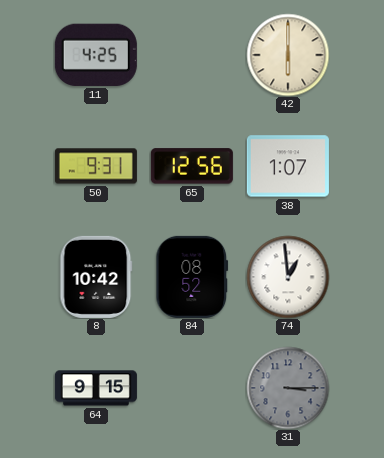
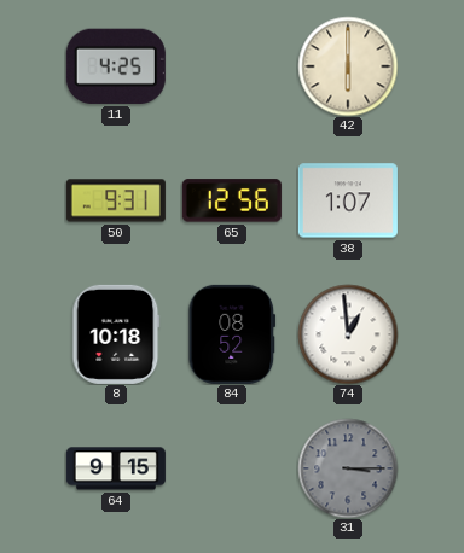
8: 10:42 -> 10:18 (116, 334)
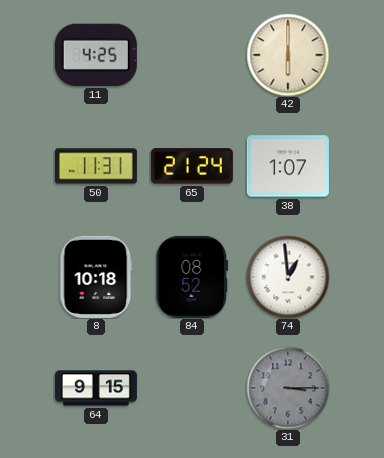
50: 9:31 -> 11:31 (96, 166)
65: 12:56 -> 21:24 (192, 166)
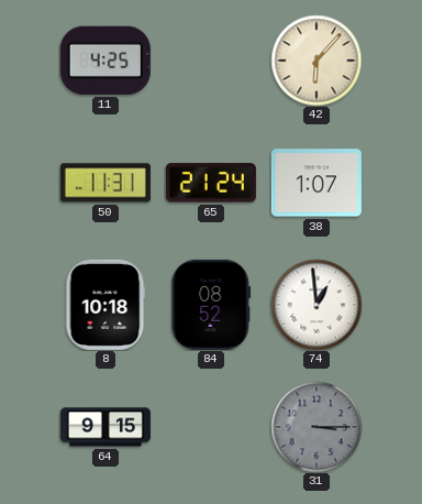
42: 6:00 -> 6:07 (316, 61)
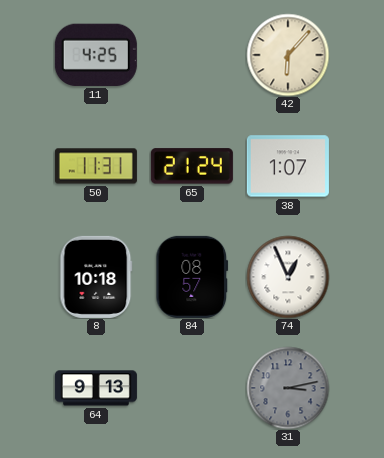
84: 08:52 -> 08:57 (192, 277)
74: 12:59 -> 12:56 (288, 277)
64: 9:15 -> 9:13 (96, 388)
31: 3:15 -> 3:13 (288, 388)
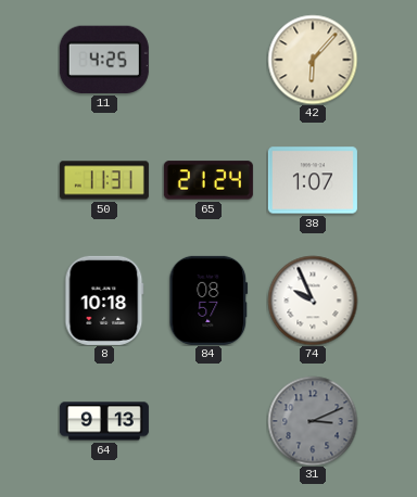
74: 12:56 -> 9:56 (313, 301)
31: 3:13 -> 3:11 (313, 421)
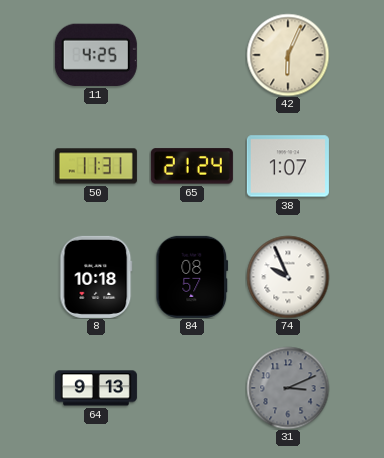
42: 6:07 -> 6:04 (288, 55)
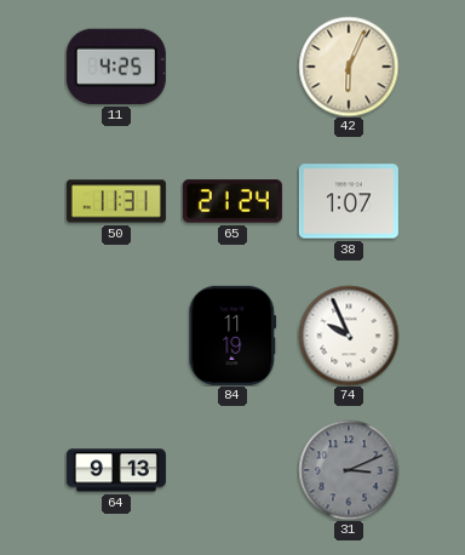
8: 10:18 -> none (96, 277)
84: 08:57 -> 11:19 (232, 336)
